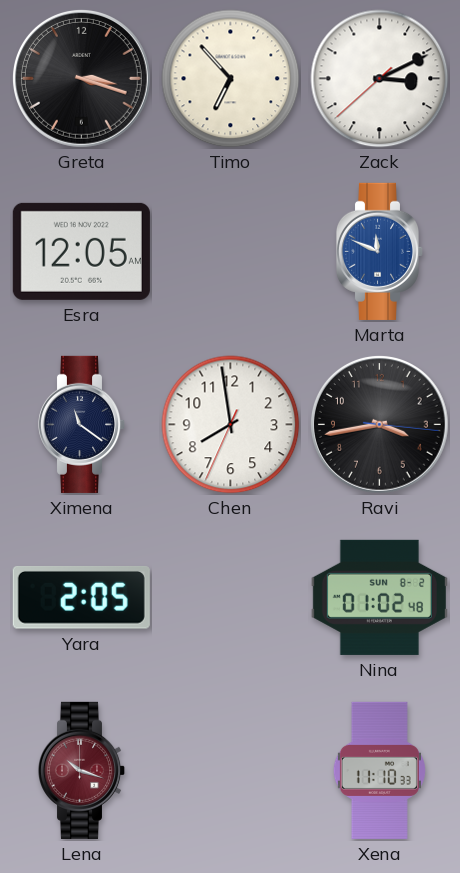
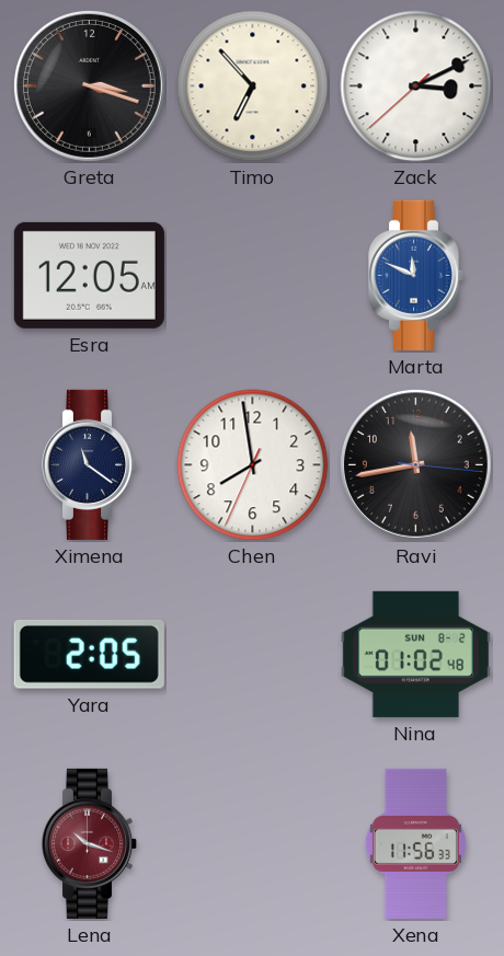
Ravi: 3:43 -> 11:43 (415, 464)
Xena: 11:10 -> 11:56 (415, 843)
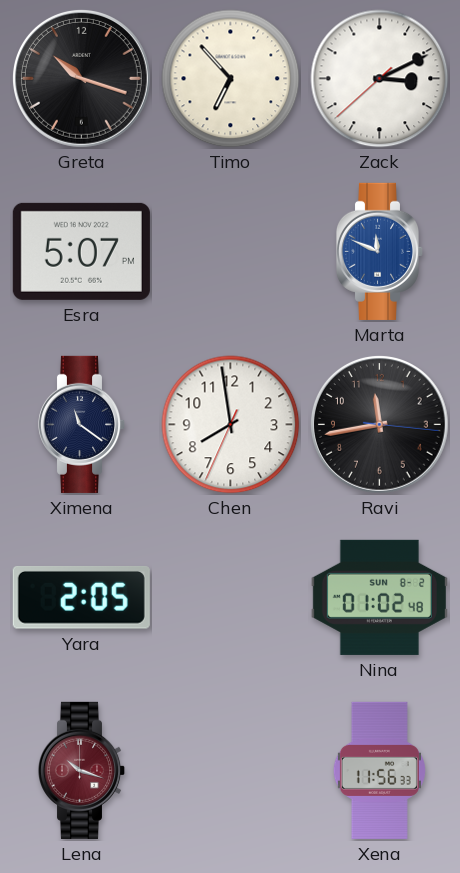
Greta: 3:18 -> 10:18 (81, 78)
Esra: 12:05 -> 5:07 (81, 251)
